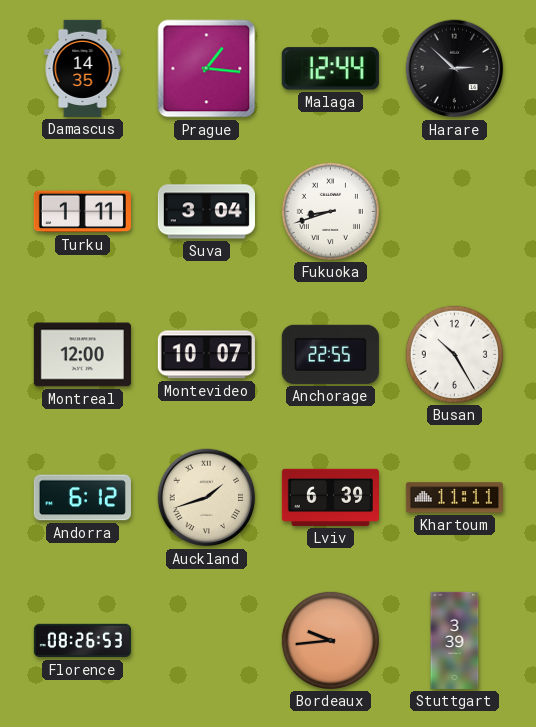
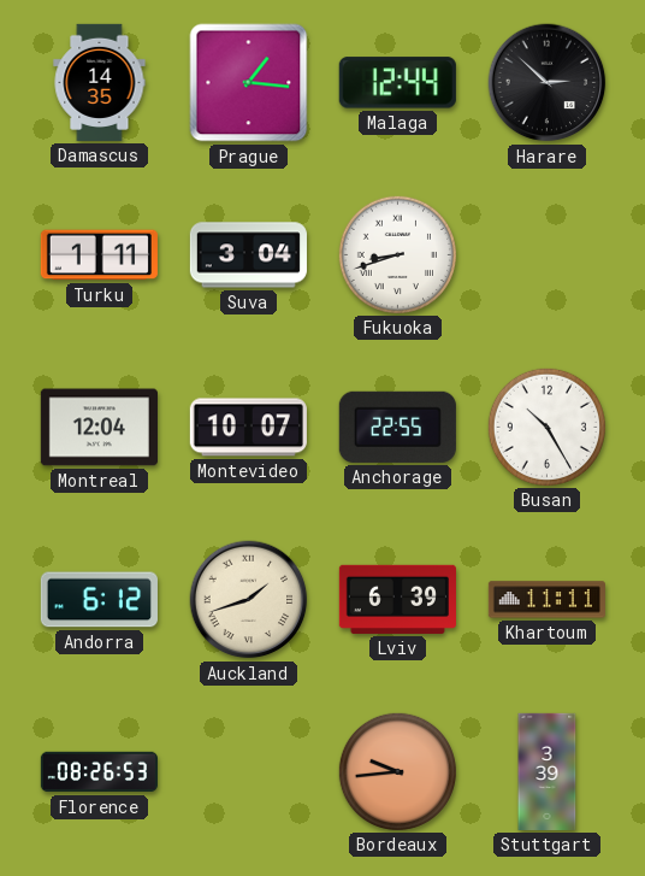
Montreal: 12:00 -> 12:04 (99, 428)
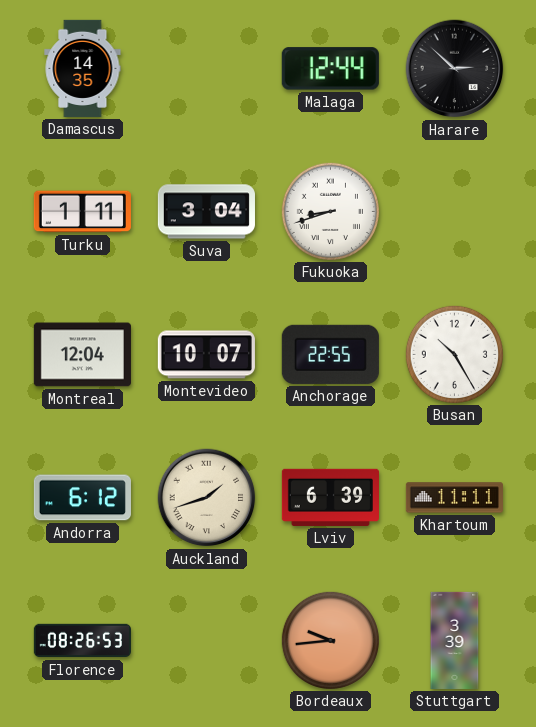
Prague: 1:16 -> none (249, 83)
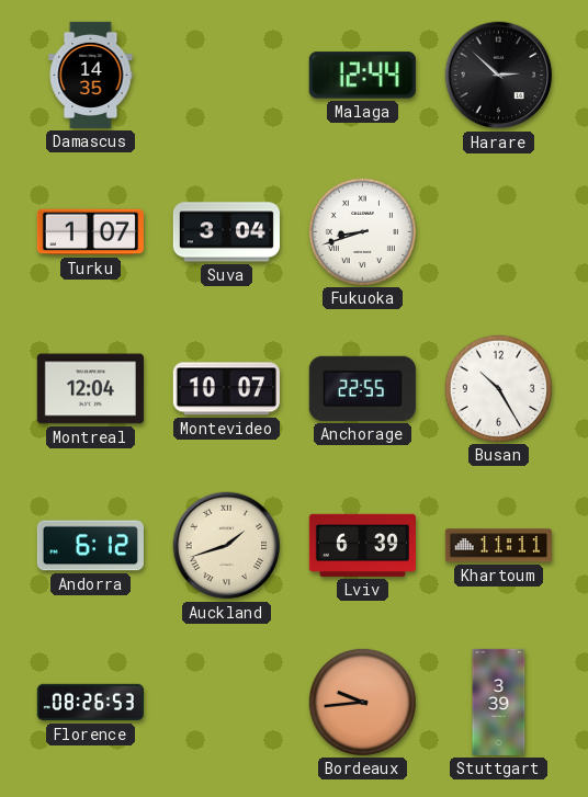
Turku: 1:11 -> 1:07 (90, 232)
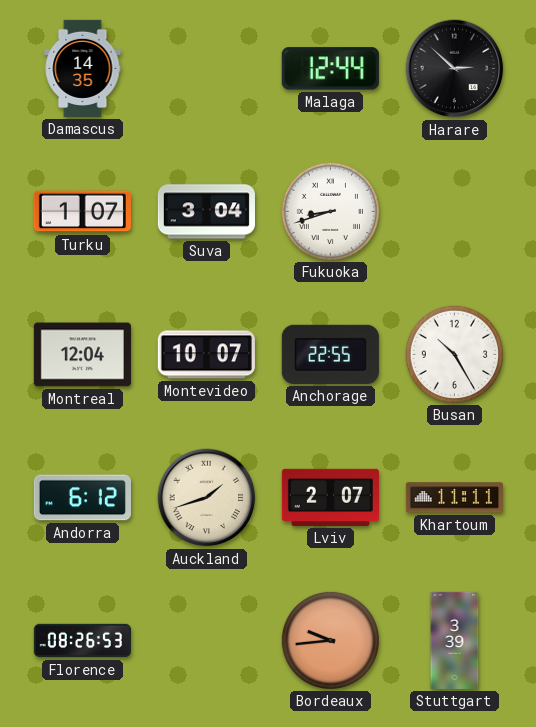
Lviv: 6:39 -> 2:07 (330, 497)
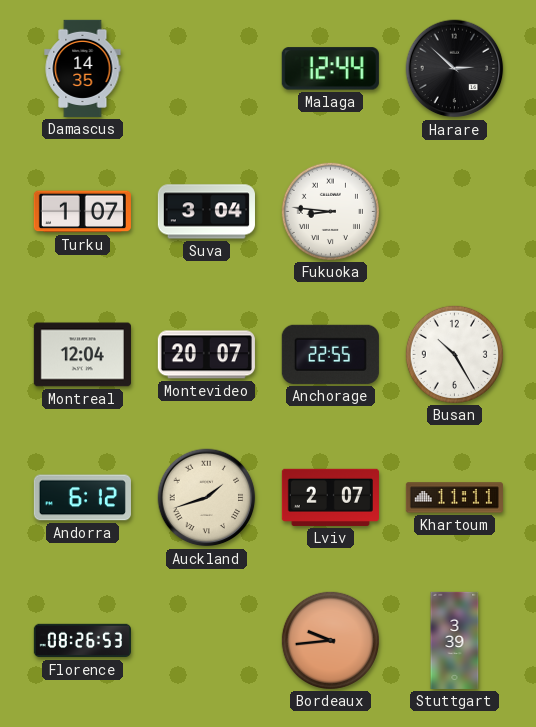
Fukuoka: 8:42 -> 8:46 (330, 211)
Montevideo: 10:07 -> 20:07 (206, 355)
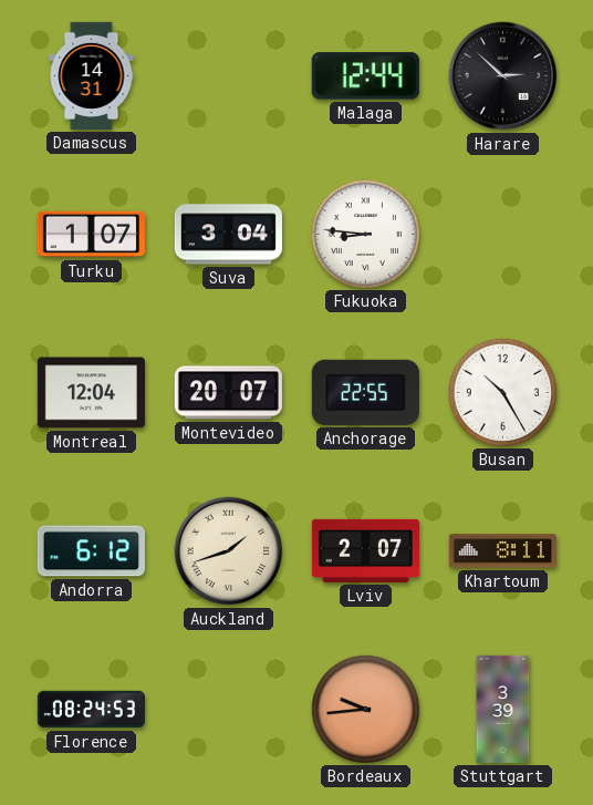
Damascus: 14:35 -> 14:31 (92, 75)
Khartoum: 11:11 -> 8:11 (502, 551)
Florence: 08:26 -> 08:24 (91, 710)
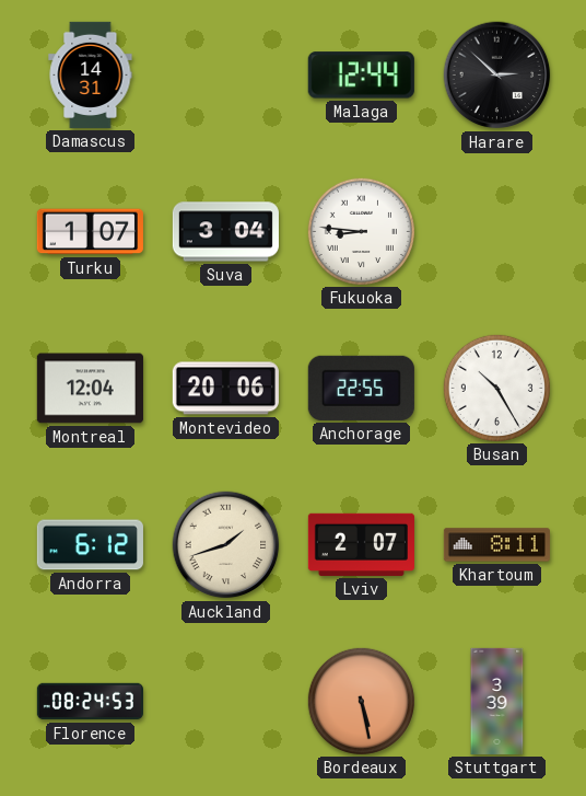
Montevideo: 20:07 -> 20:06 (225, 389)
Bordeaux: 9:44 -> 5:28 (361, 701)
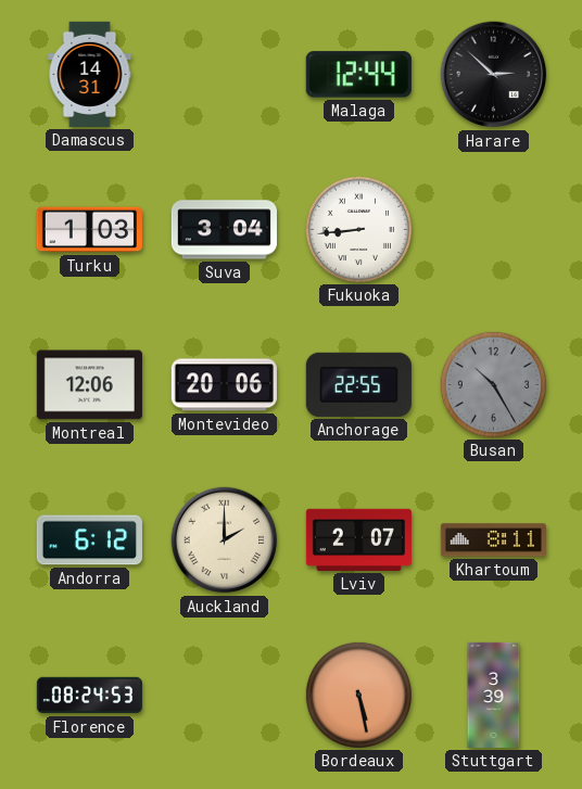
Turku: 1:07 -> 1:03 (89, 230)
Fukuoka: 8:46 -> 8:44 (358, 229)
Montreal: 12:04 -> 12:06 (89, 385)
Busan dial: white -> grey (493, 384)
Auckland: 1:42 -> 2:00 (225, 540)
